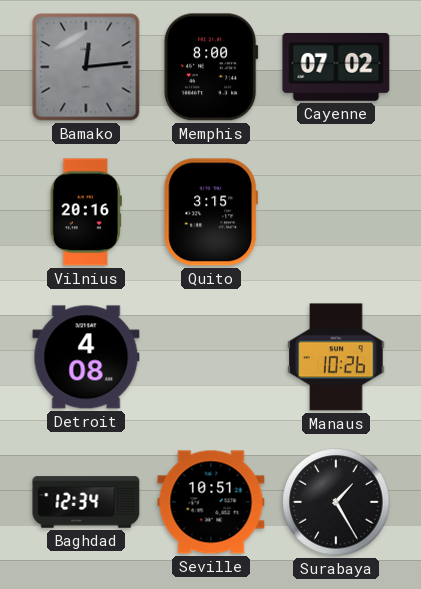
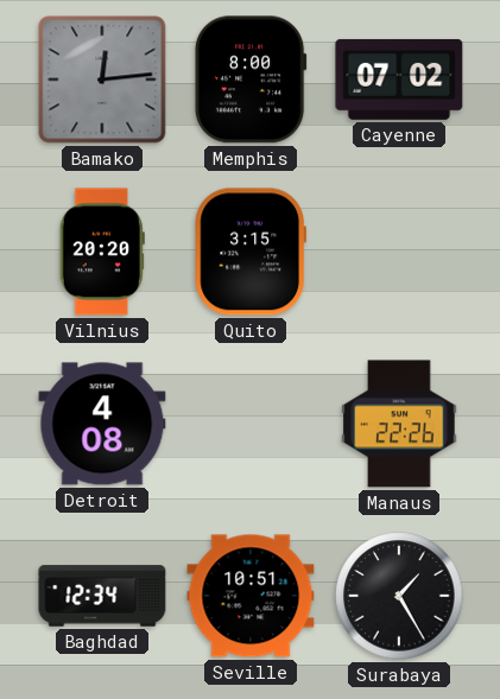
Vilnius: 20:16 -> 20:20 (102, 252)
Manaus: 10:26 -> 22:26 (399, 424)
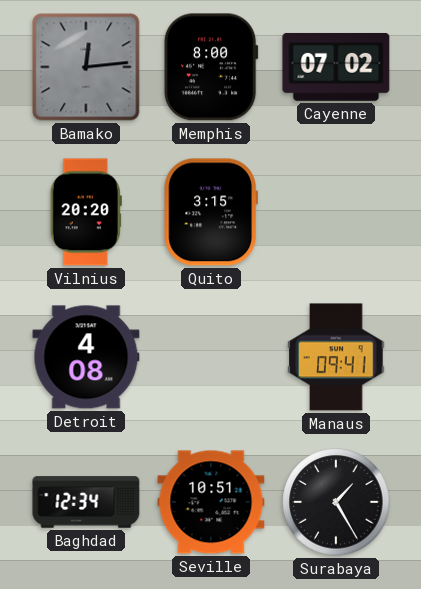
Manaus: 22:26 -> 09:41 (336, 357)
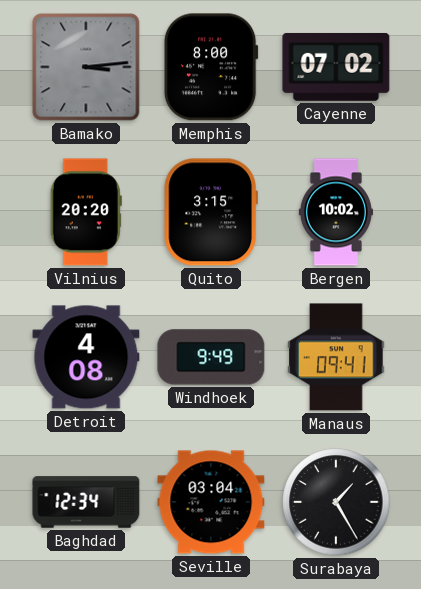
Bamako: 12:14 -> 3:14 (86, 67)
Bergen: none -> 10:02 (336, 212)
Windhoek: none -> 9:49 (211, 357)
Seville: 10:51 -> 03:04 (211, 502)
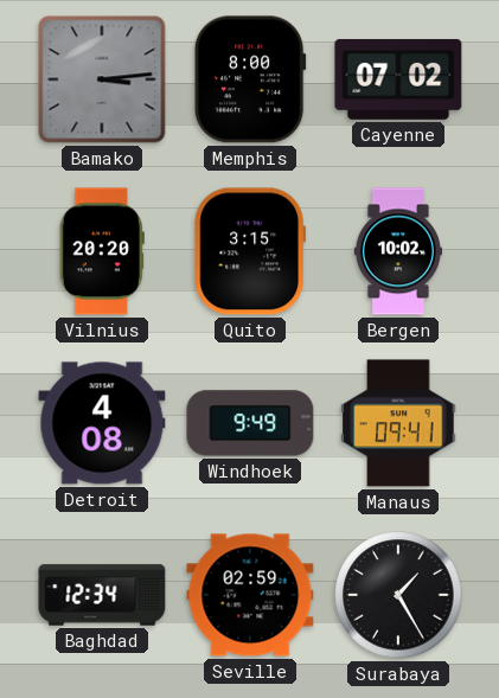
Seville: 03:04 -> 02:59 (250, 595)
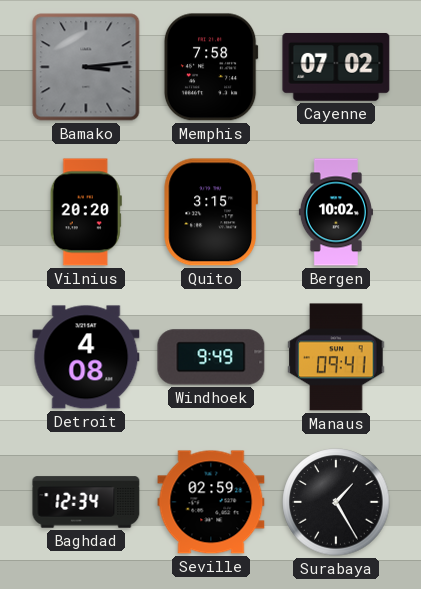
Memphis: 8:00 -> 7:58 (211, 67)
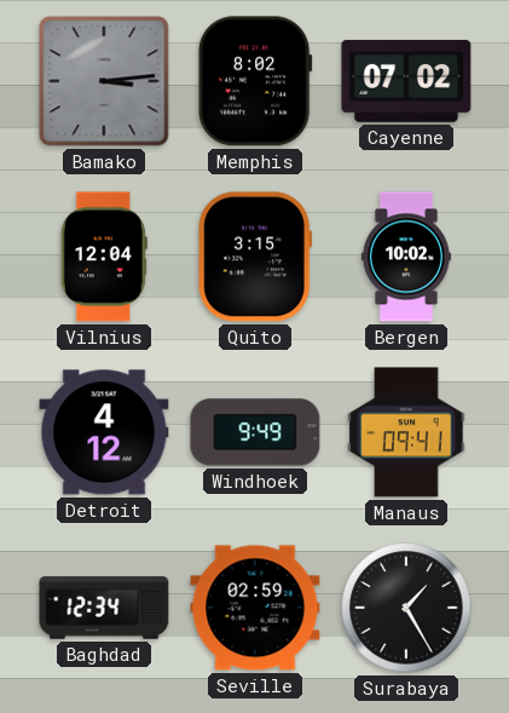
Memphis: 7:58 -> 8:02 (255, 81)
Vilnius: 20:20 -> 12:04 (104, 257)
Detroit: 4:08 -> 4:12 (104, 432)
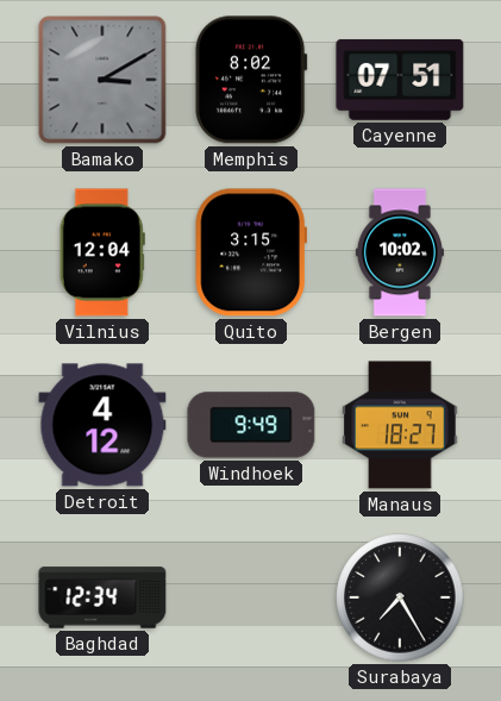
Bamako: 3:14 -> 3:10 (102, 80)
Cayenne: 07:02 -> 07:51 (400, 80)
Manaus: 09:41 -> 18:27 (400, 425)
Seville: 02:59 -> none (255, 608)
Surabaya: 1:25 -> 7:25 (400, 597)
